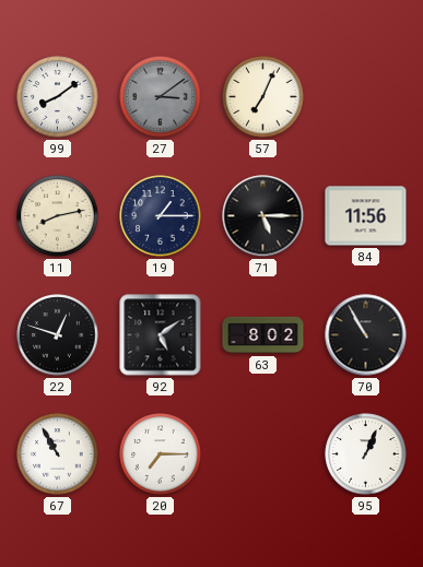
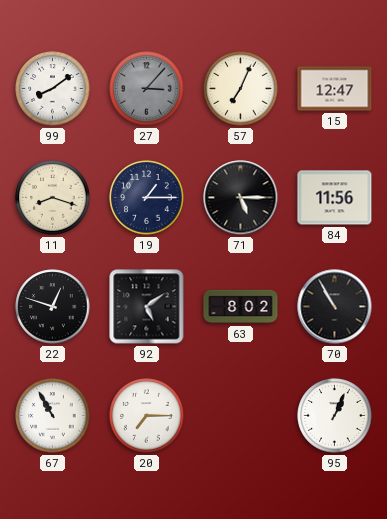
27: 3:09 -> 3:07 (147, 89)
15: none -> 12:47 (335, 89)
11: 8:13 -> 8:18 (53, 198)
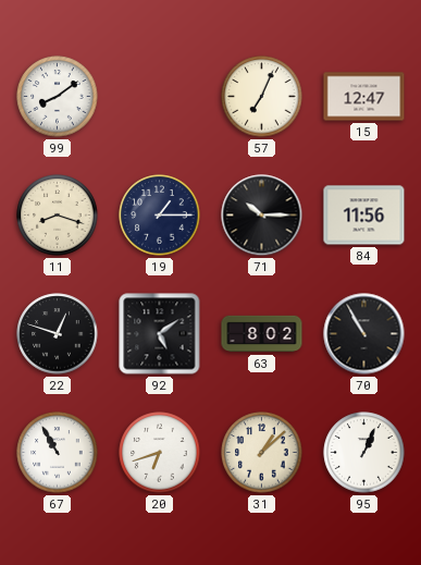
27: 3:07 -> none (147, 89)
71: 5:15 -> 10:15 (262, 216)
20: 7:15 -> 6:42 (160, 453)
31: none -> 1:08 (262, 453)
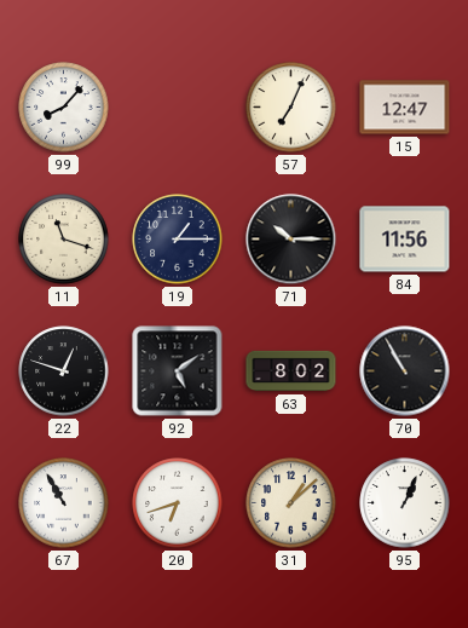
99: 8:09 -> 8:07 (64, 108)
11: 8:18 -> 11:18 (64, 240)
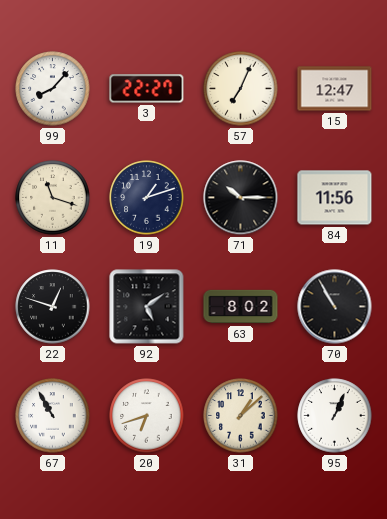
3: none -> 22:27 (147, 89)
19: 1:15 -> 1:12 (147, 198)
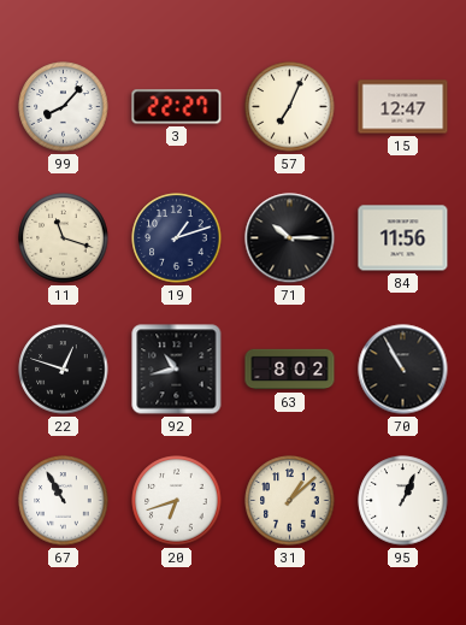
92: 5:09 -> 10:43 (177, 370)
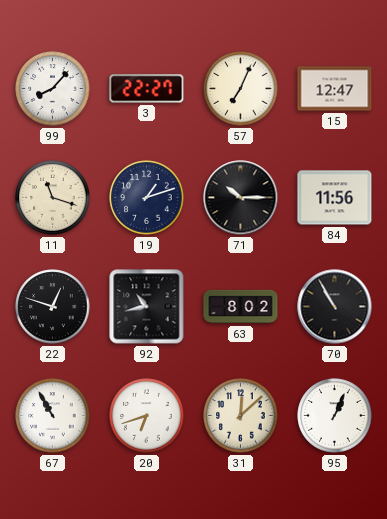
31: 1:08 -> 12:08 (241, 416)
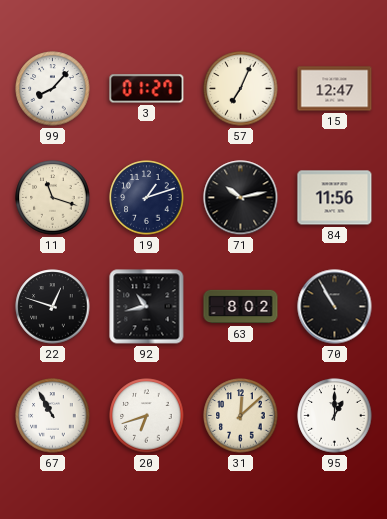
3: 22:27 -> 01:27 (147, 89)
71: 10:15 -> 10:13 (241, 198)
95: 1:04 -> 1:00 (335, 416)
